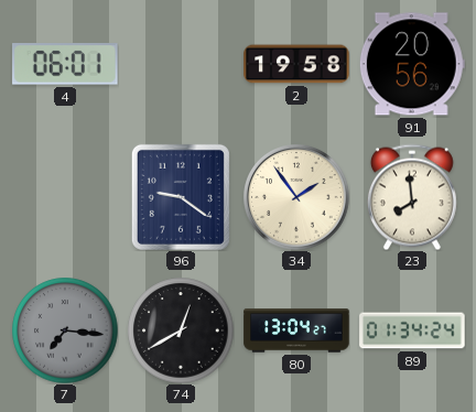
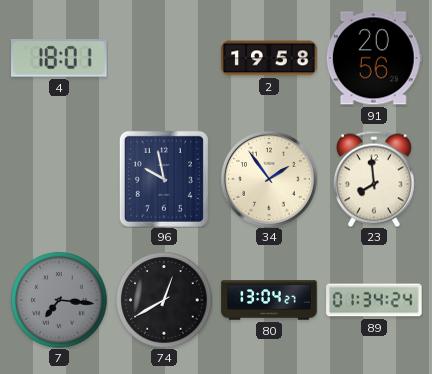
4: 06:01 -> 18:01 (60, 59)
96: 9:21 -> 9:58 (164, 179)
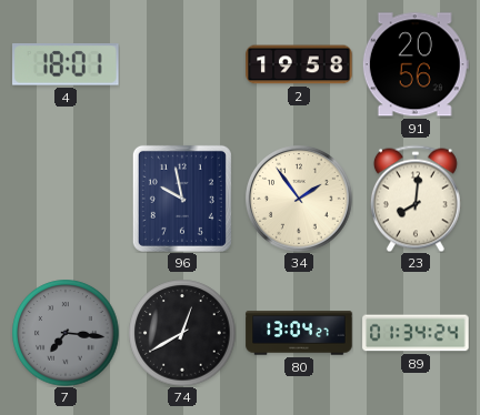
23: 7:59 -> 8:01 (416, 199)
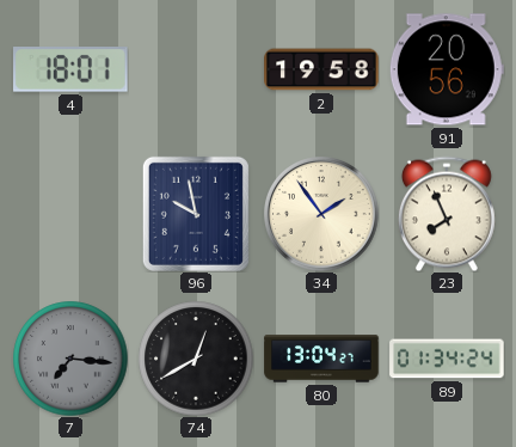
23: 8:01 -> 7:56 (447, 214)
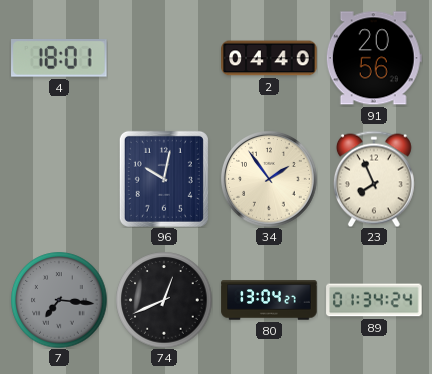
2: 19:58 -> 04:40 (269, 58)
96: 9:58 -> 10:02 (164, 179)
74: 12:40 -> 12:41 (164, 300)
